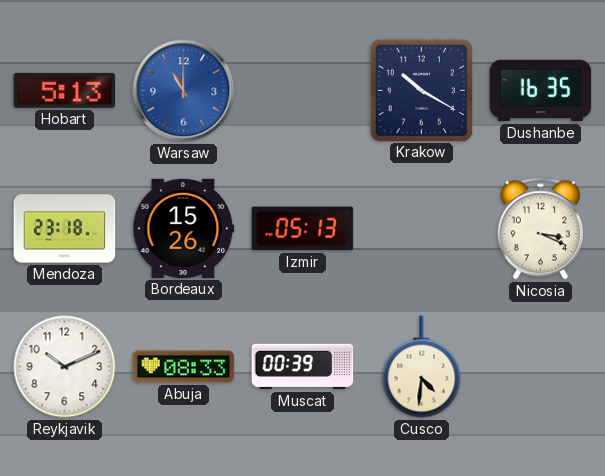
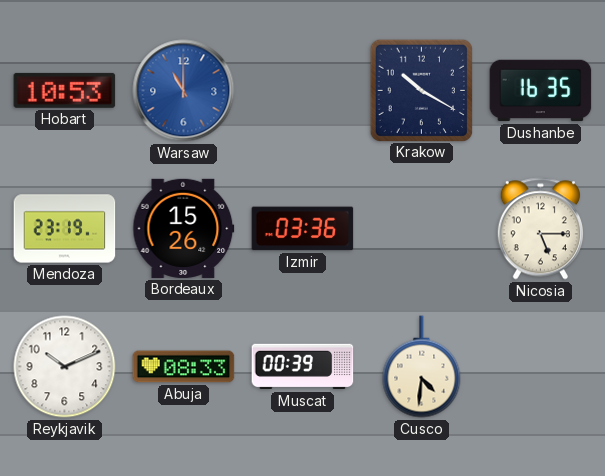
Hobart: 5:13 -> 10:53 (65, 90)
Mendoza: 23:18 -> 23:19 (65, 229)
Izmir: 05:13 -> 03:36 (303, 229)
Nicosia: 3:19 -> 5:15 (540, 229)
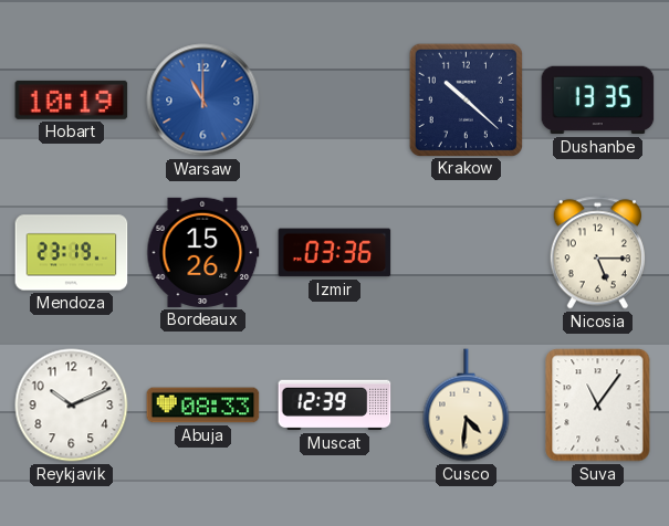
Hobart: 10:53 -> 10:19 (72, 99)
Krakow: 10:20 -> 10:22 (466, 99)
Dushanbe: 16:35 -> 13:35 (598, 101)
Muscat: 00:39 -> 12:39 (335, 406)
Suva: none -> 11:06 (598, 406)
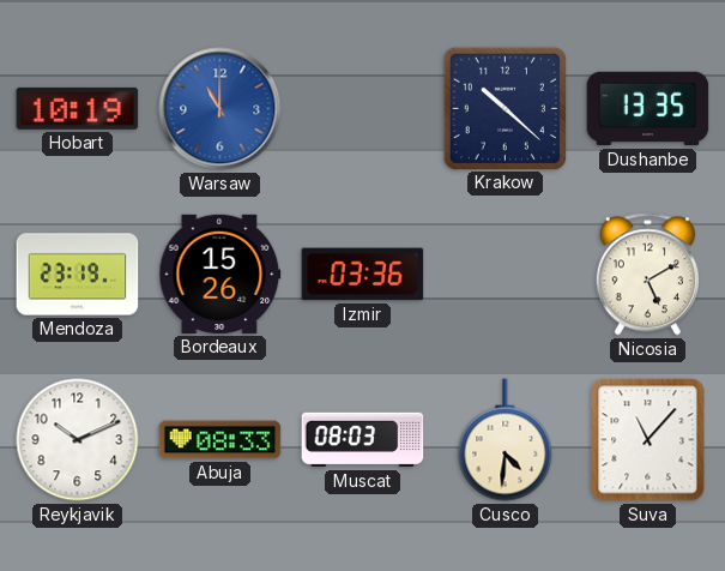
Nicosia: 5:15 -> 5:10 (647, 275)
Muscat: 12:39 -> 08:03 (363, 440)
Suva: 11:06 -> 11:07 (648, 440)
